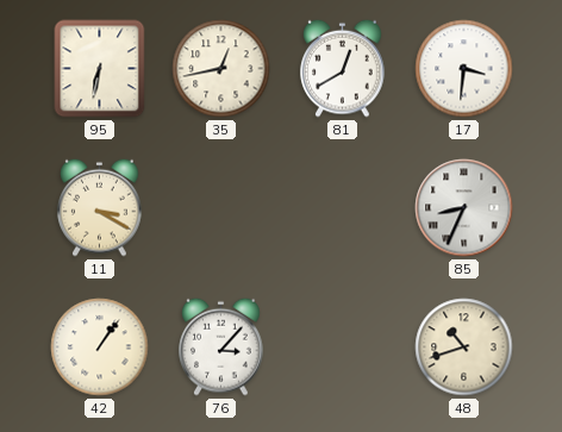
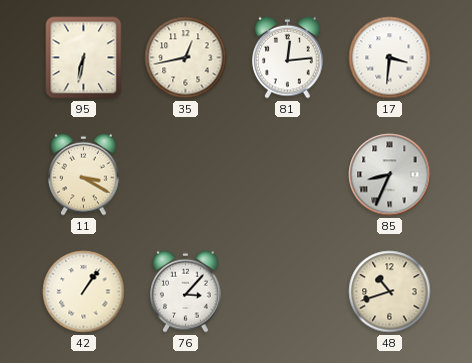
81: 12:40 -> 12:14 (288, 57)
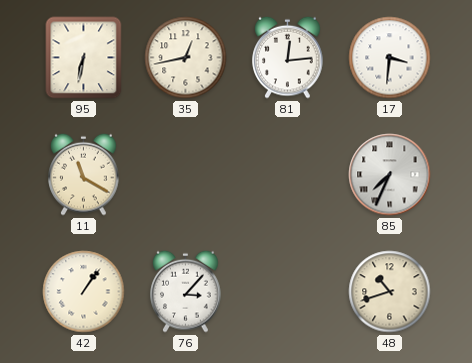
11: 3:20 -> 11:20 (84, 174)
85: 8:34 -> 7:34 (390, 175)
